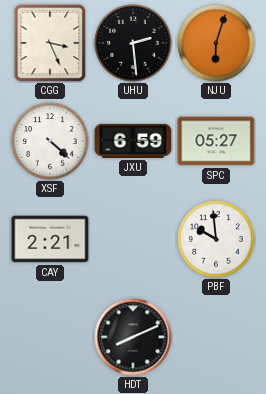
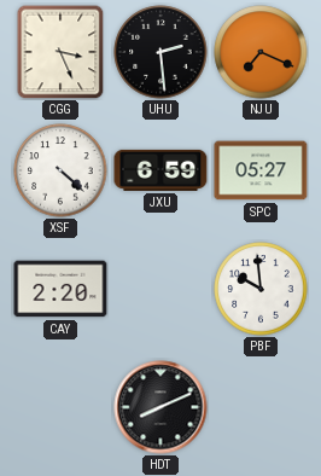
NJU: 6:03 -> 7:19 (261, 52)
CAY: 2:21 -> 2:20 (60, 289)
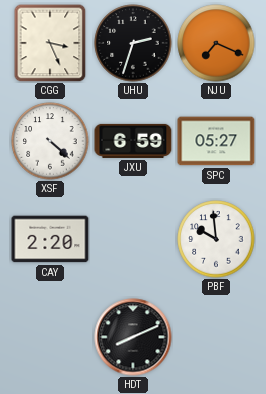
UHU: 2:29 -> 2:33 (133, 43)
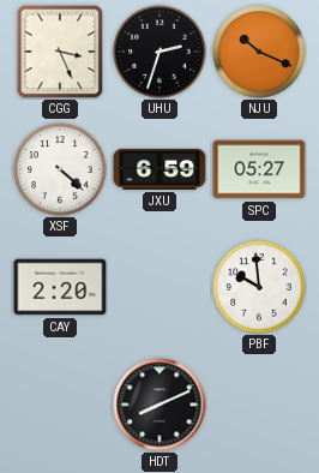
NJU: 7:19 -> 10:19 (259, 52)
